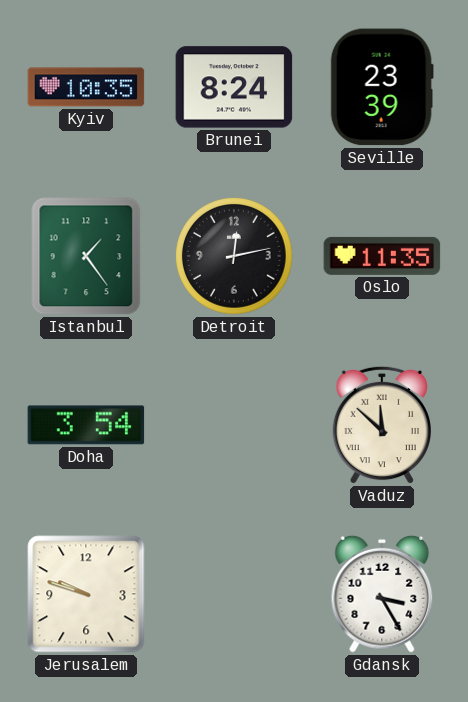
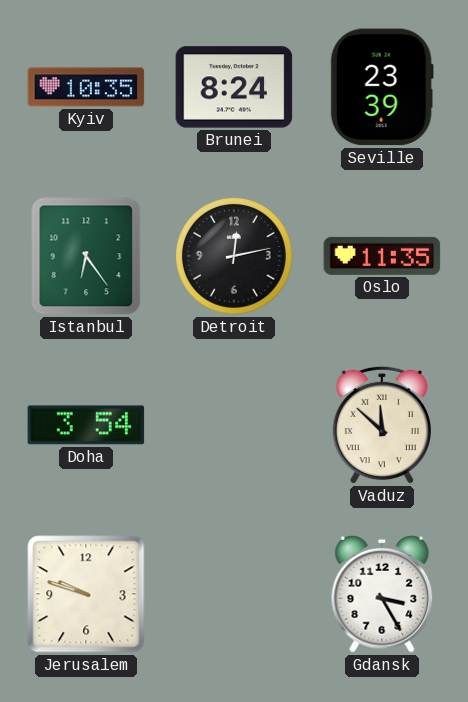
Istanbul: 1:24 -> 6:24 (86, 256)
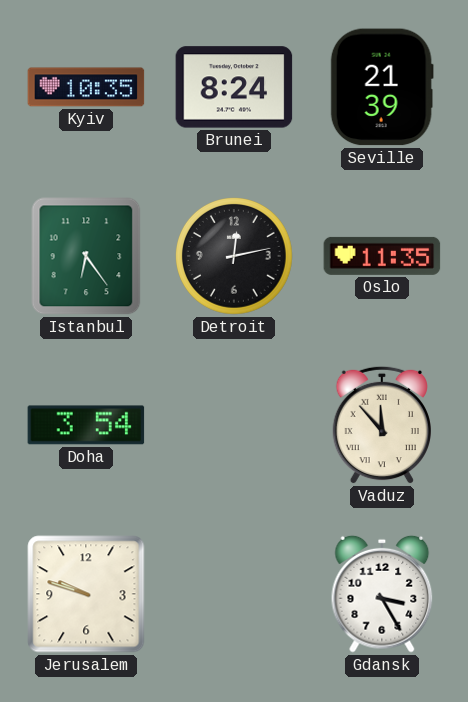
Seville: 23:39 -> 21:39 (382, 87)
Vaduz: 11:52 -> 11:53 (382, 425)
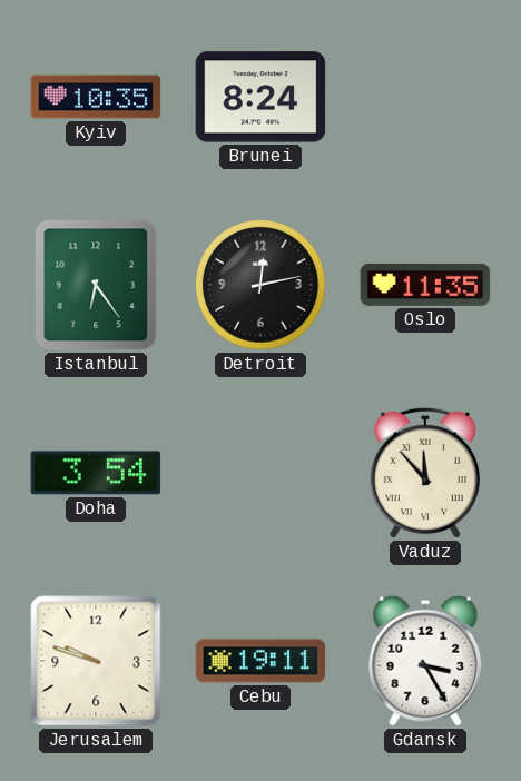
Seville: 21:39 -> none (382, 87)
Cebu: none -> 19:11 (260, 661)
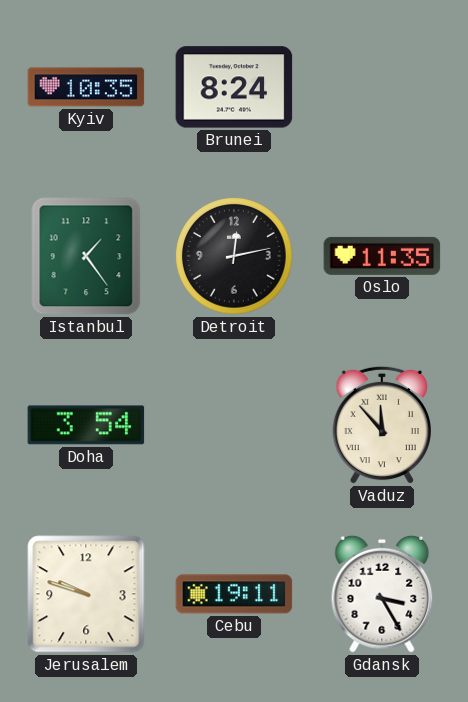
Istanbul: 6:24 -> 1:24 (86, 256)
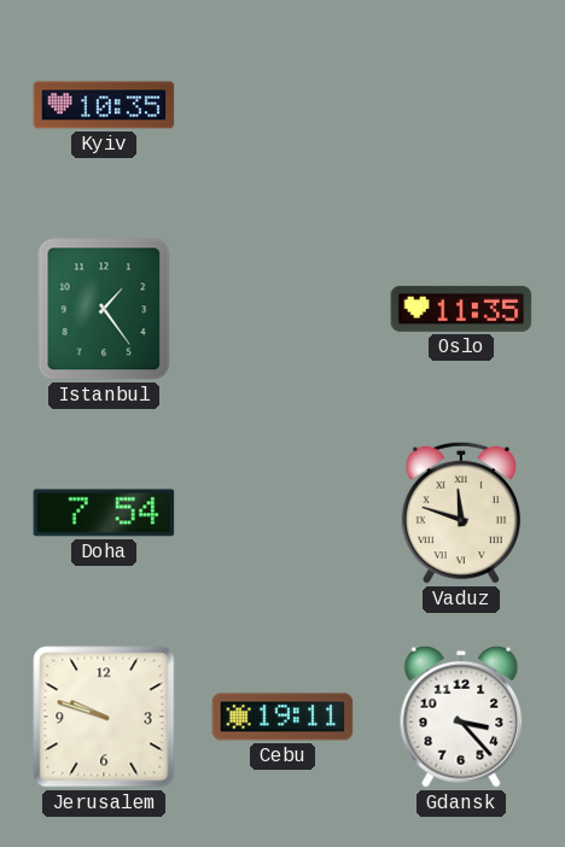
Brunei: 8:24 -> none (234, 87)
Detroit: 12:13 -> none (235, 257)
Doha: 3:54 -> 7:54 (104, 513)
Vaduz: 11:53 -> 11:48 (461, 513)
Gdansk: 3:25 -> 3:23 (461, 717)
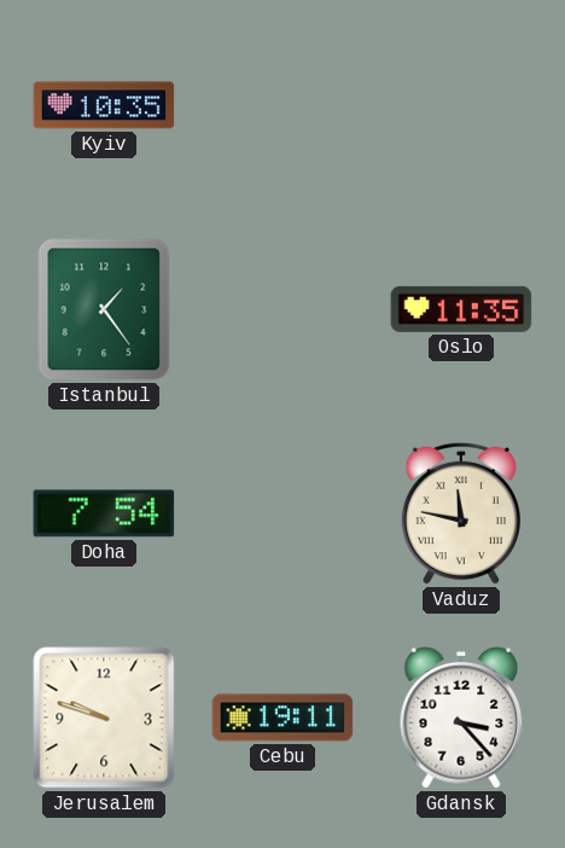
Vaduz: 11:48 -> 11:47 (461, 513)
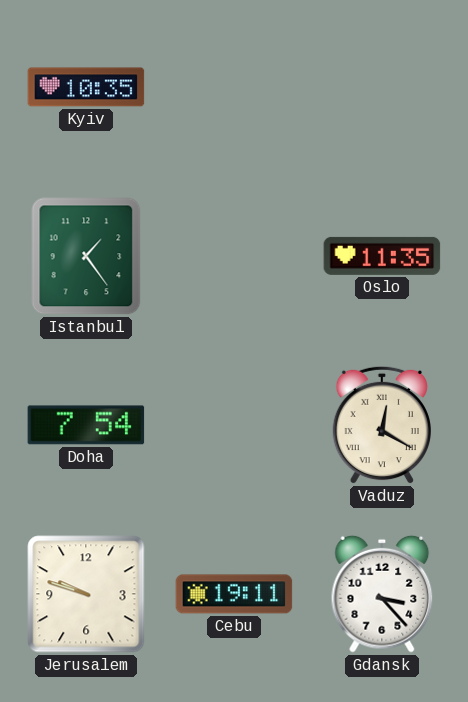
Vaduz: 11:47 -> 12:20 (382, 425)
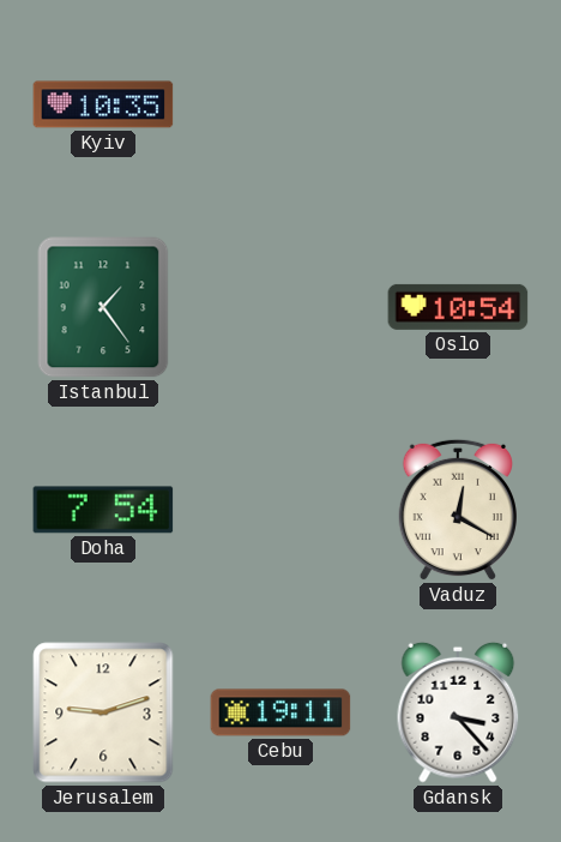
Oslo: 11:35 -> 10:54 (458, 307)
Jerusalem: 9:48 -> 9:12 (103, 712)
